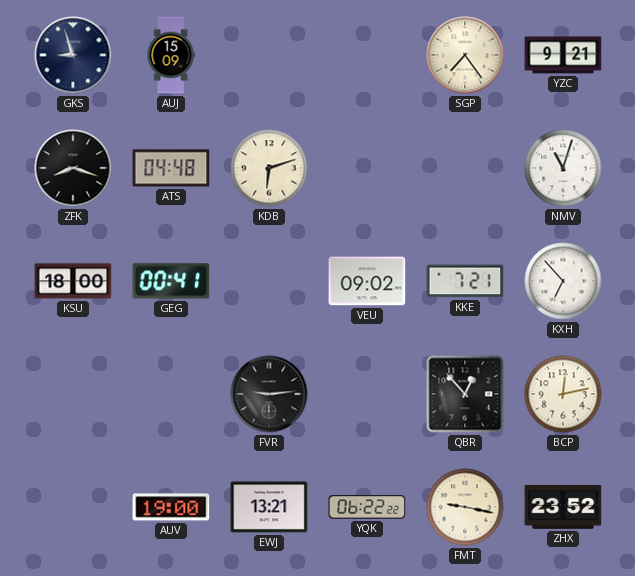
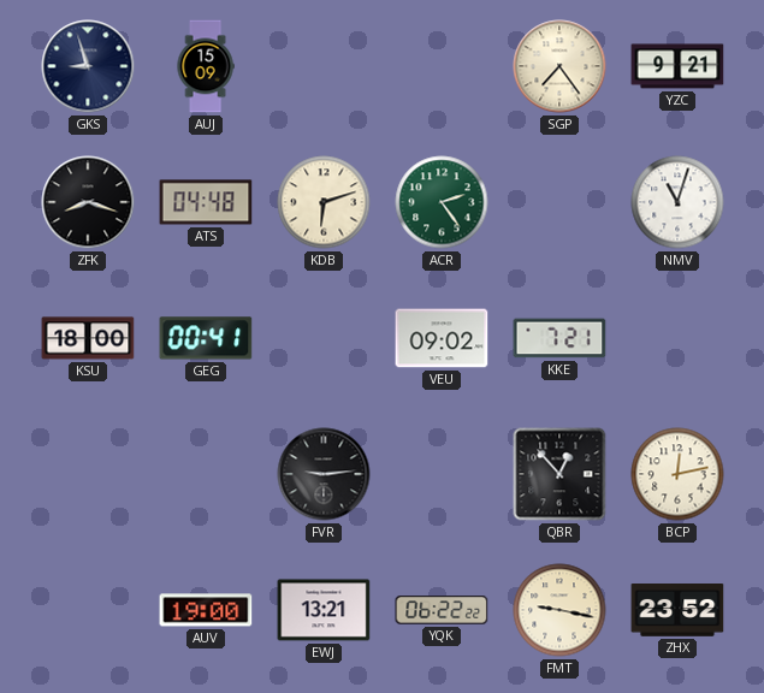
ACR: none -> 2:24 (442, 202)
KXH: 6:53 -> none (563, 281)
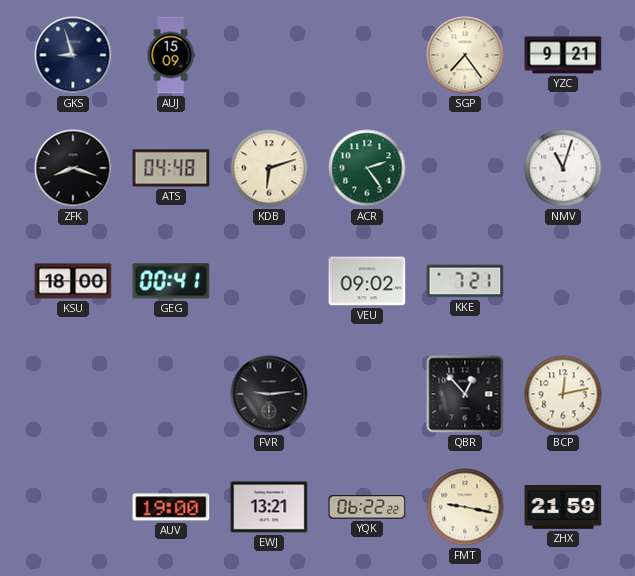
ZHX: 23:52 -> 21:59 (563, 508)
